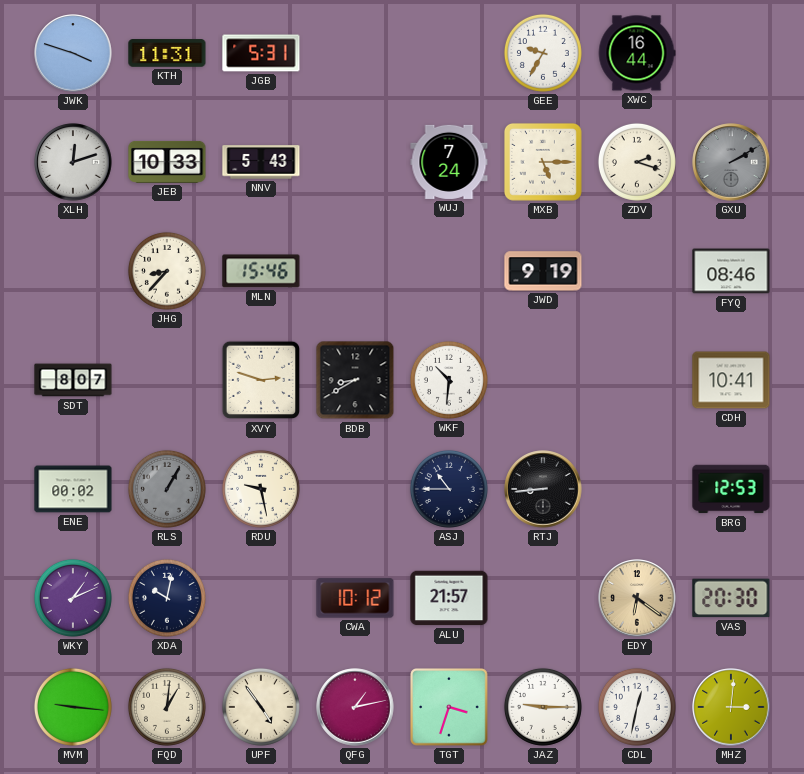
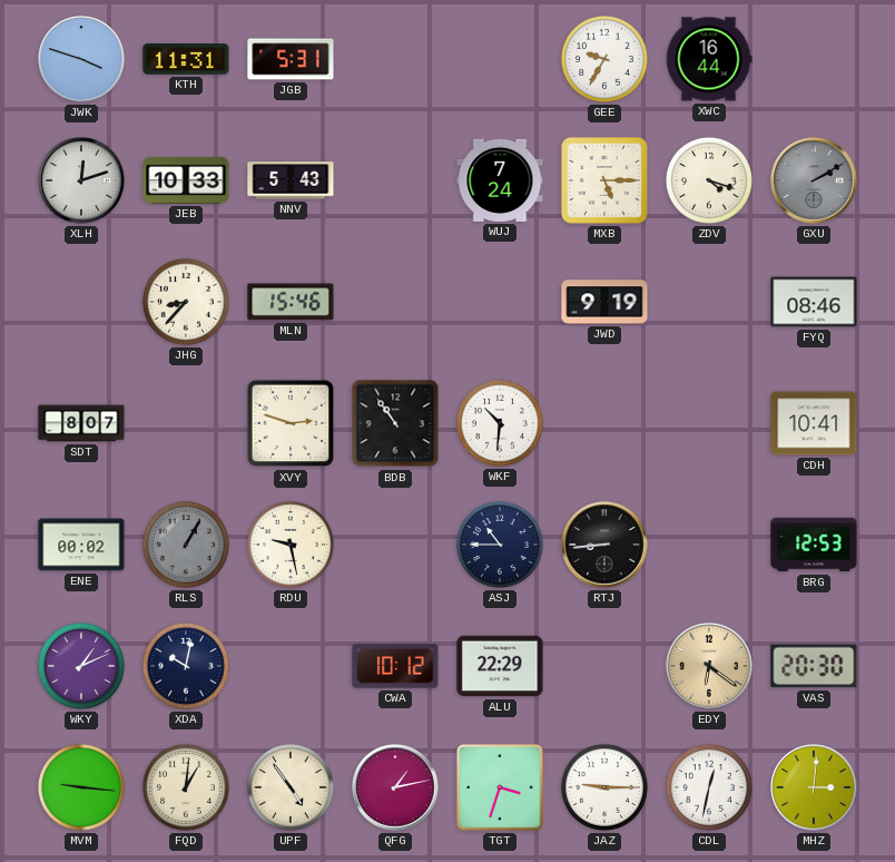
ZDV: 2:18 -> 4:18 (709, 180)
BDB: 8:40 -> 10:54 (395, 423)
ALU: 21:57 -> 22:29 (500, 666)
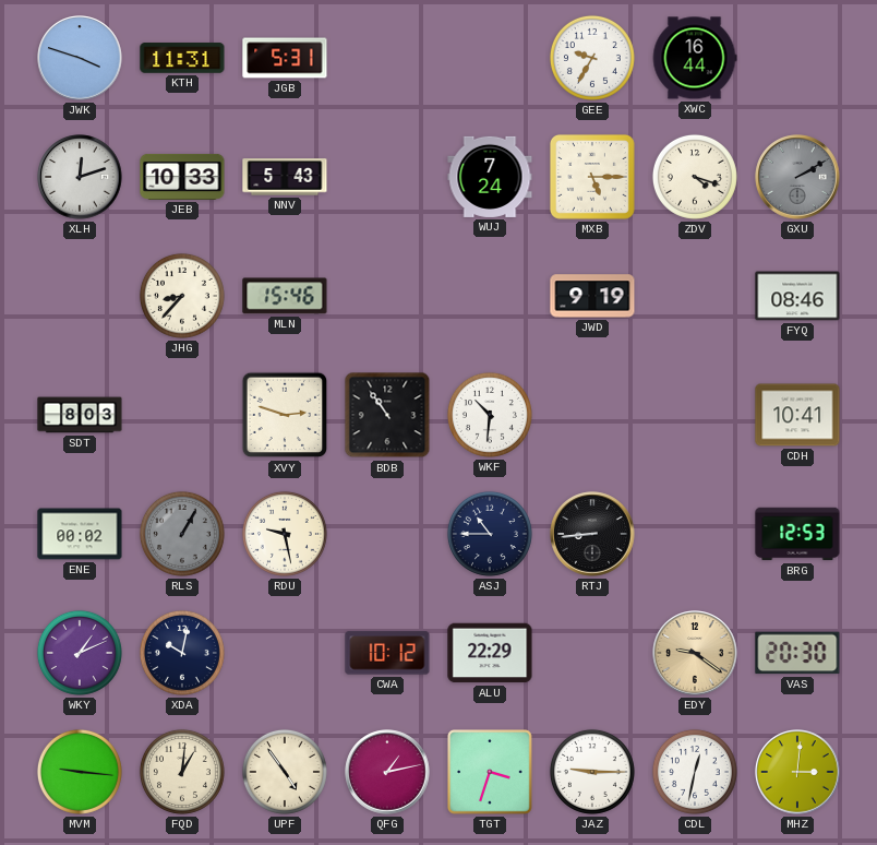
SDT: 8:07 -> 8:03 (80, 415)
EDY: 6:21 -> 9:21 (695, 653)
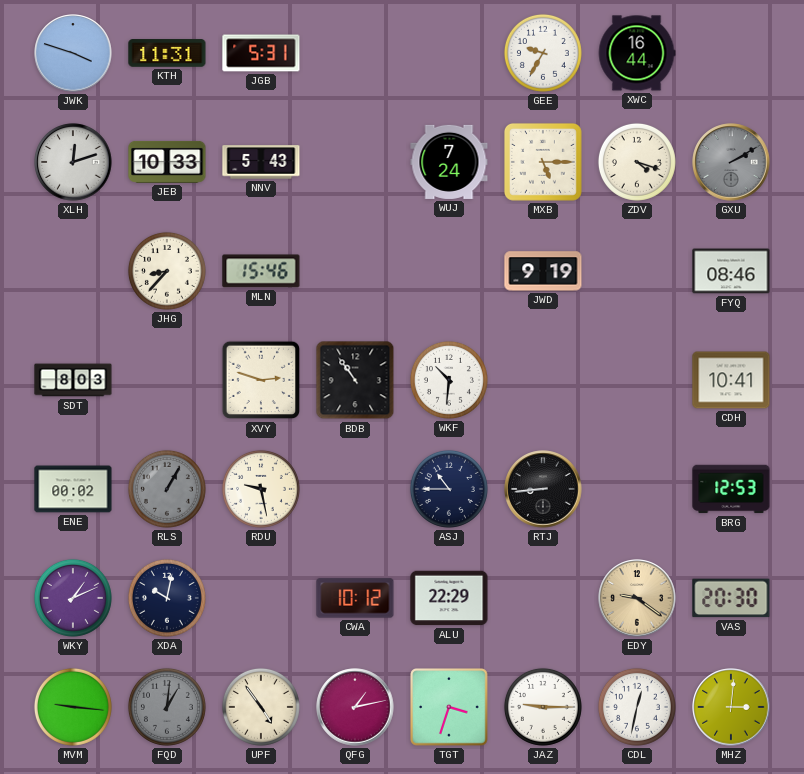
FQD dial: cream -> grey (167, 707)
